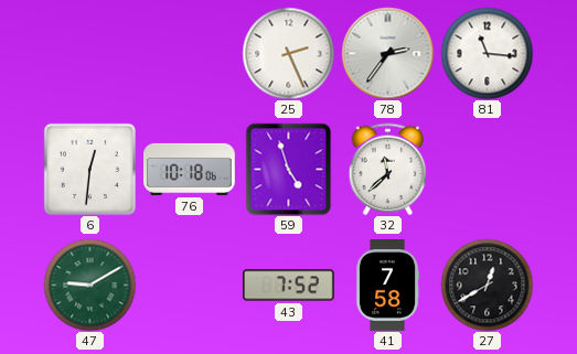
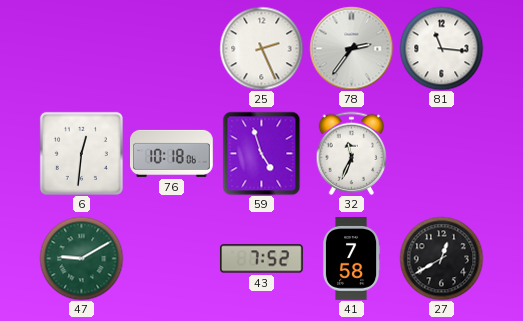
32: 11:38 -> 11:34 (352, 153)
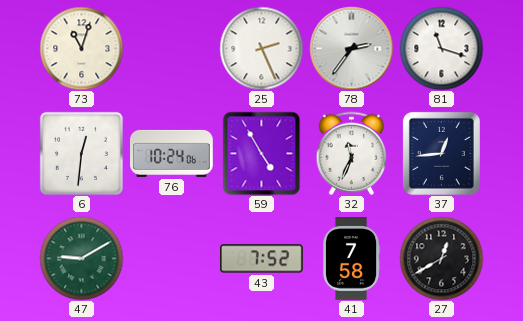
73: none -> 11:03 (81, 48)
81: 11:16 -> 11:18 (441, 48)
76: 10:18 -> 10:24 (172, 153)
59: 4:57 -> 4:55 (262, 153)
37: none -> 12:44 (441, 153)
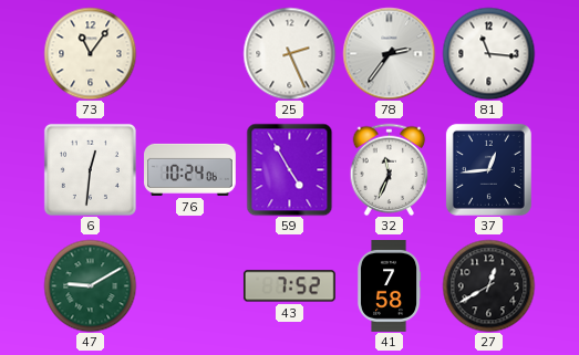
73: 11:03 -> 11:06 (90, 53)
81: 11:18 -> 11:16 (488, 53)
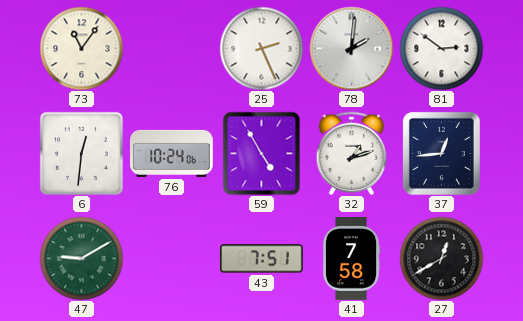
78: 2:36 -> 2:01 (351, 48)
81: 11:16 -> 2:51 (441, 48)
32: 11:34 -> 1:12 (352, 153)
43: 7:52 -> 7:51 (261, 259)
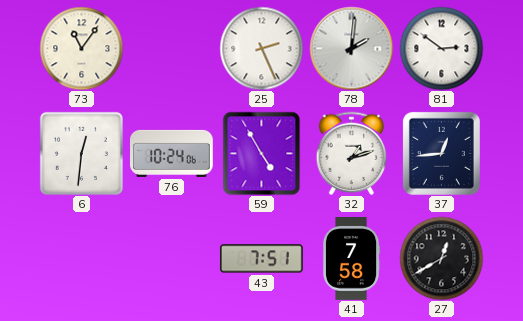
47: 9:10 -> none (81, 258)
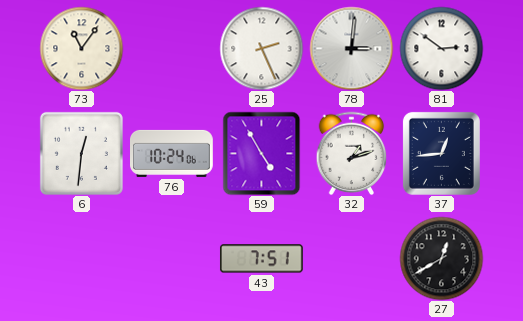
78: 2:01 -> 3:01 (351, 48)
41: 7:58 -> none (351, 259)
